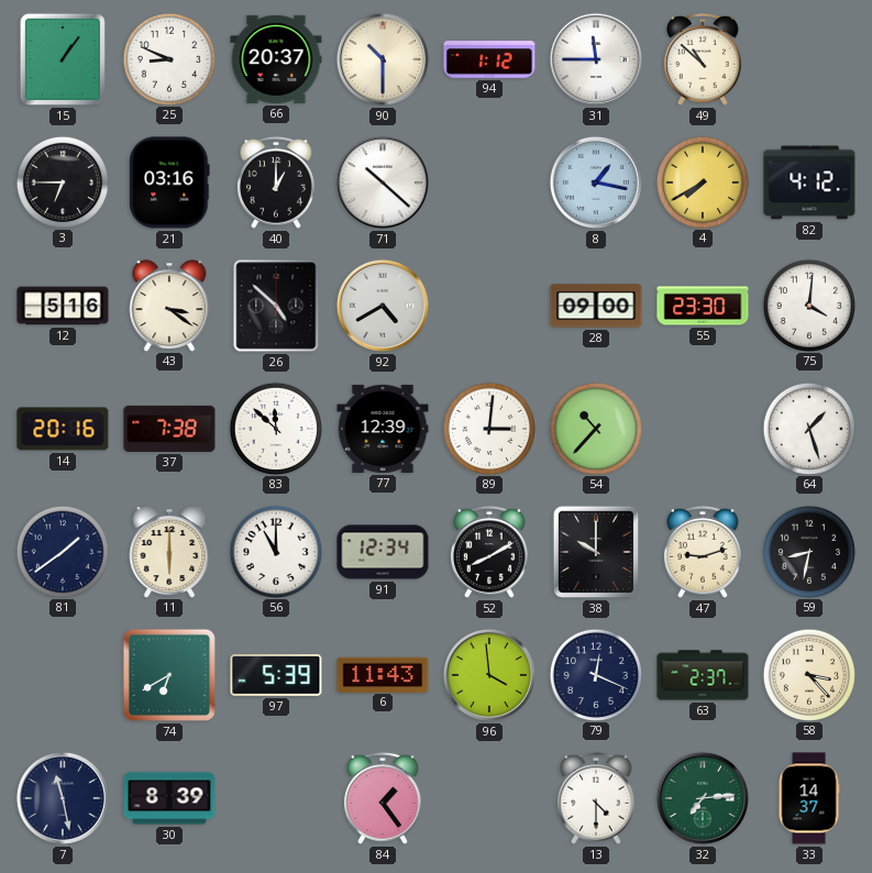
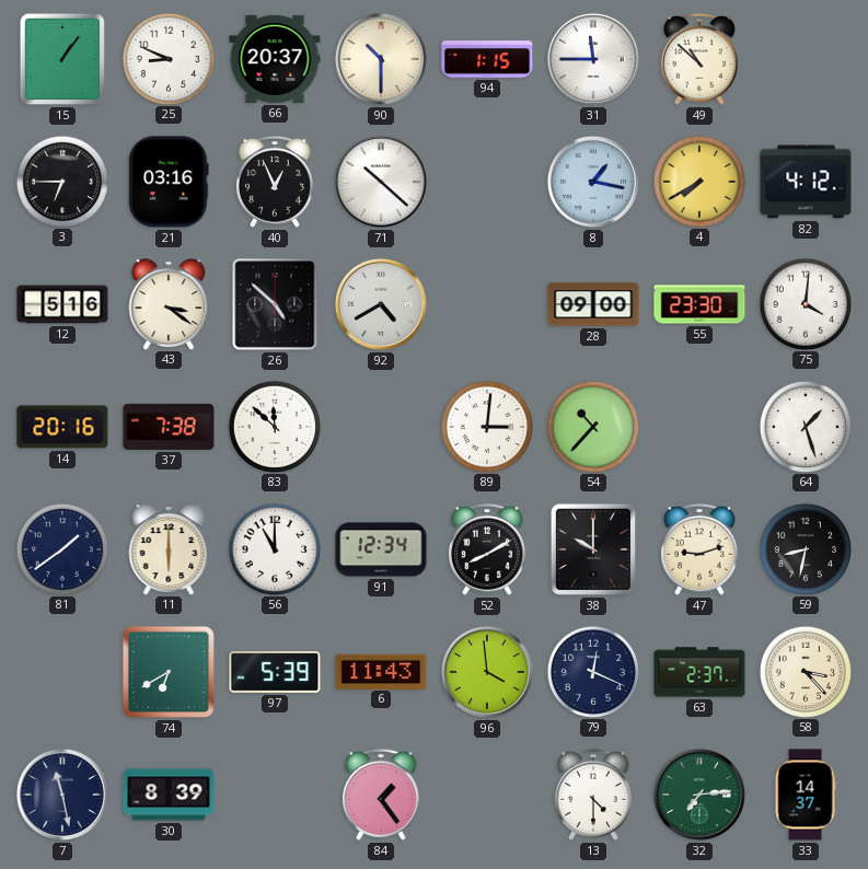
94: 1:12 -> 1:15 (487, 60)
40: 1:00 -> 12:56 (275, 182)
77: 12:39 -> none (383, 429)
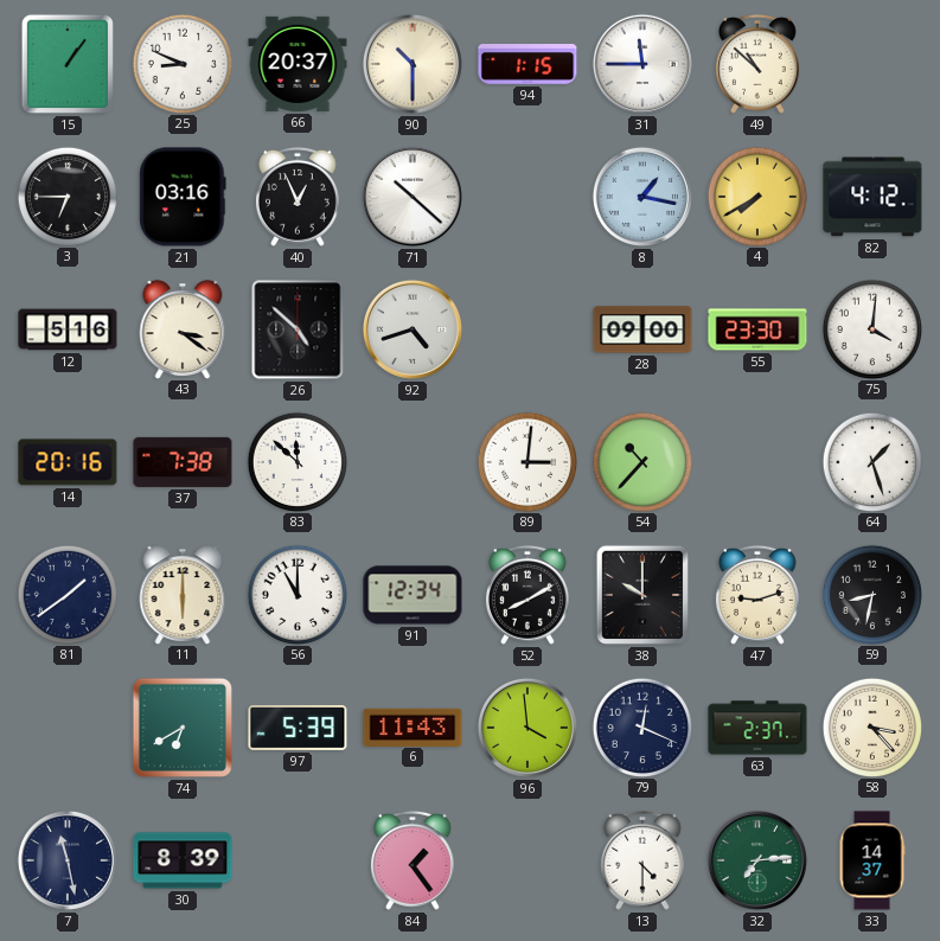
92: 4:40 -> 4:42 (413, 329)
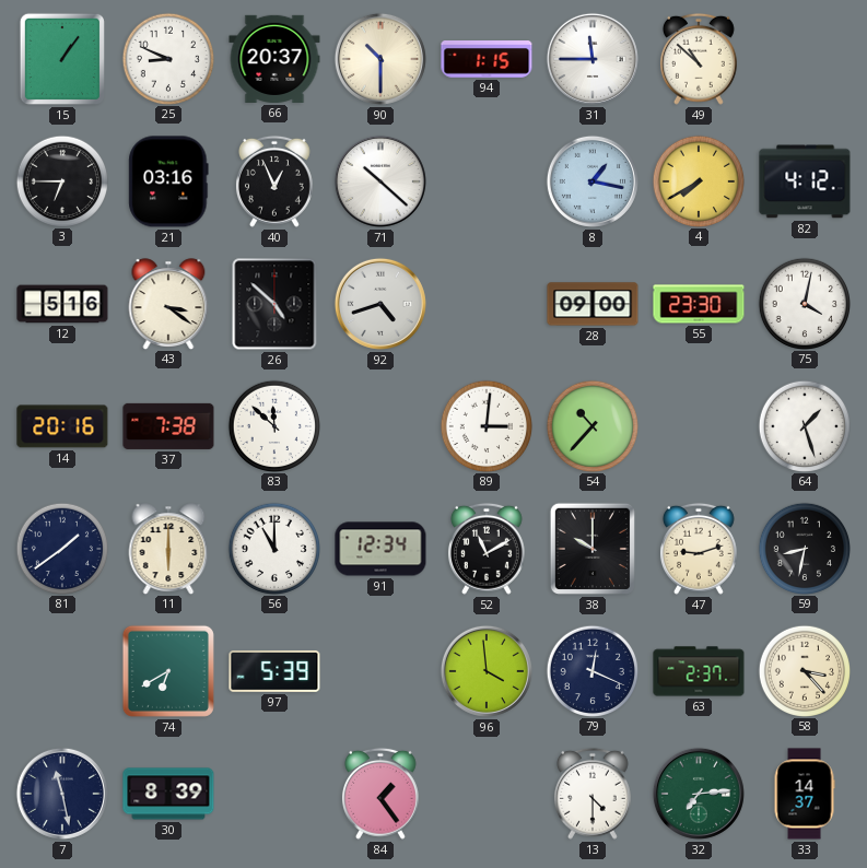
75: 4:01 -> 4:02 (804, 303)
52: 8:10 -> 11:10 (487, 549)
6: 11:43 -> none (413, 726)
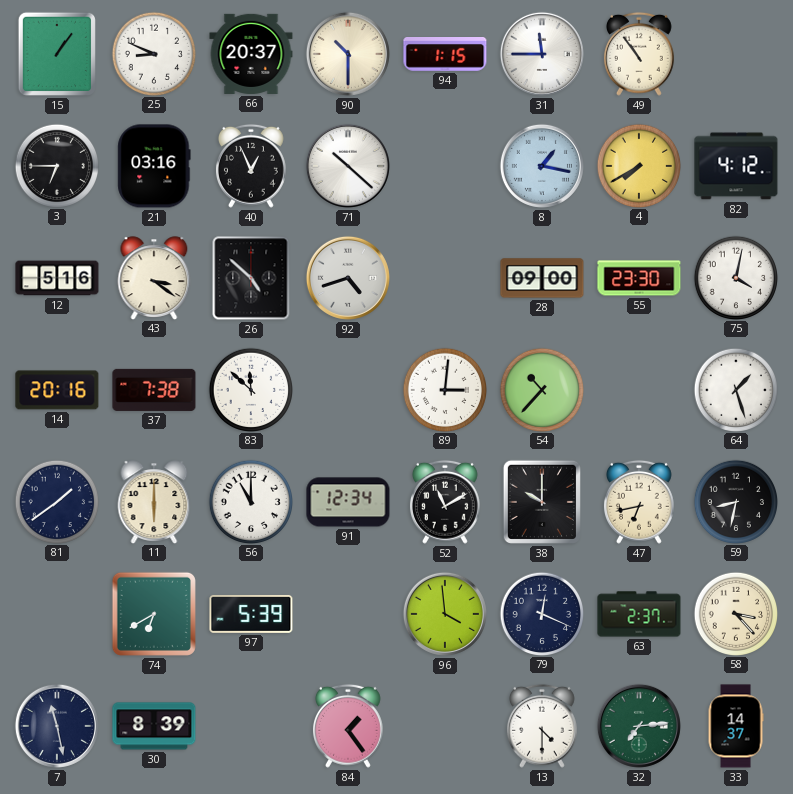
49: 10:52 -> 10:54 (639, 54)
47: 9:12 -> 6:43 (639, 502)
